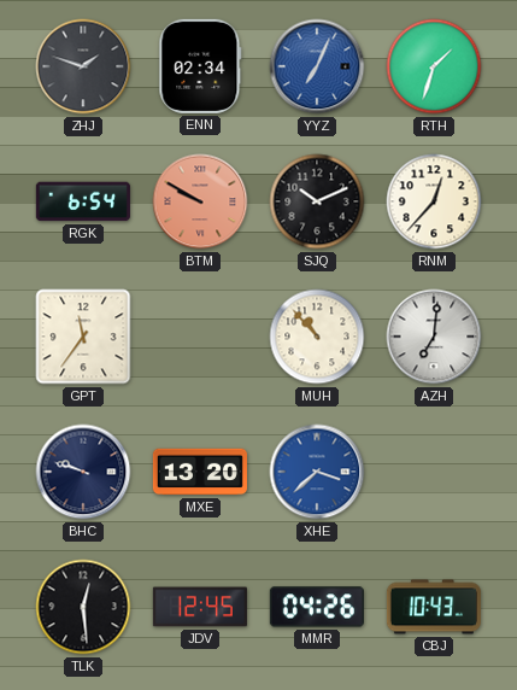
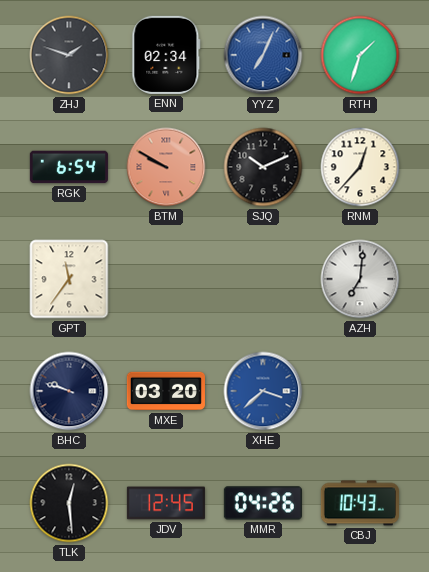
MUH: 10:53 -> none (317, 337)
MXE: 13:20 -> 03:20 (166, 391)
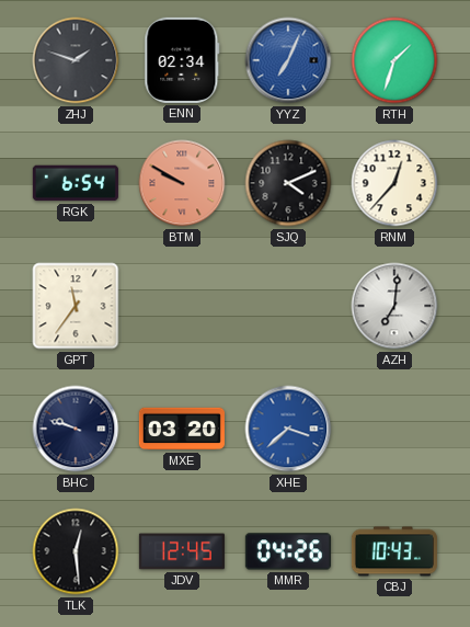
SJQ: 10:11 -> 4:11 (288, 183)
